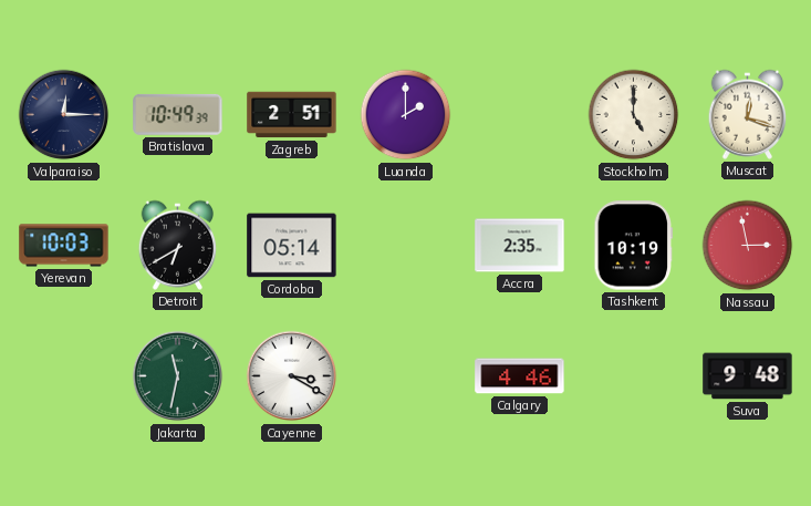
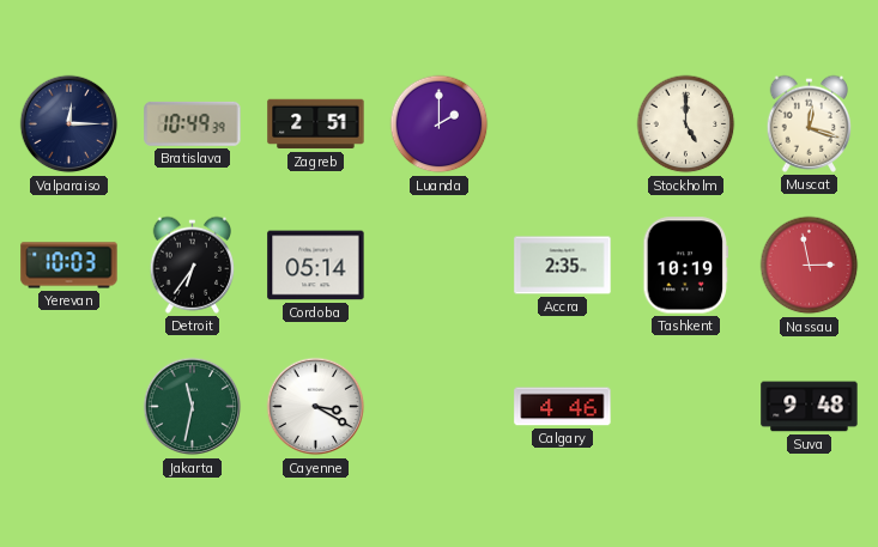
Detroit: 6:40 -> 6:36 (193, 265)
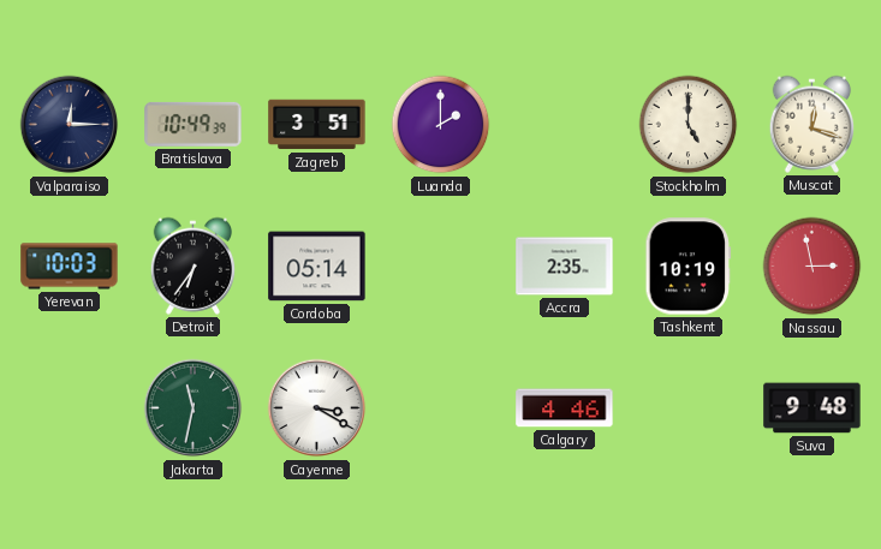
Zagreb: 2:51 -> 3:51 (317, 125)
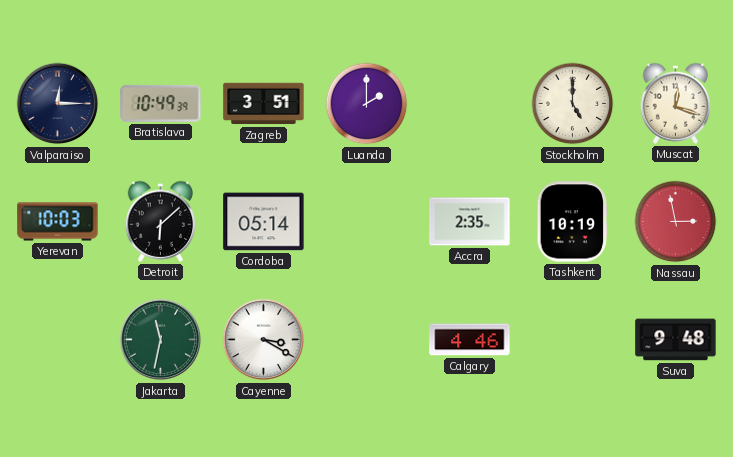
Detroit: 6:36 -> 6:08 (161, 221)
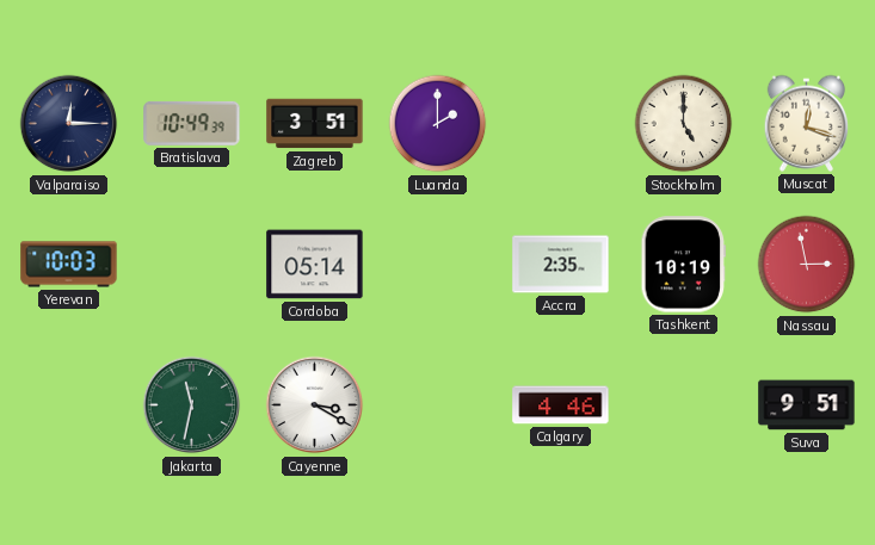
Detroit: 6:08 -> none (161, 221)
Suva: 9:48 -> 9:51 (807, 405)
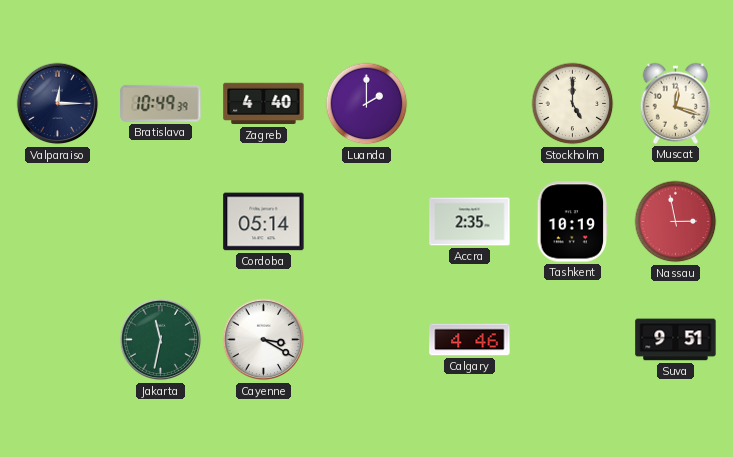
Zagreb: 3:51 -> 4:40 (264, 104)
Yerevan: 10:03 -> none (69, 265)
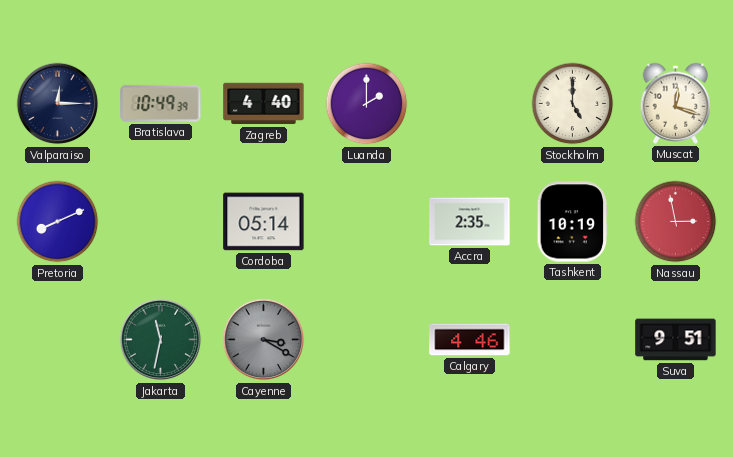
Pretoria: none -> 8:11 (58, 222)
Cayenne dial: white -> grey (264, 340)
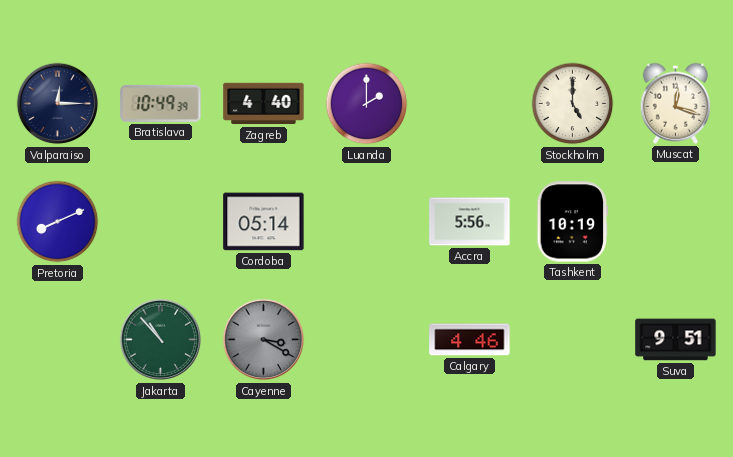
Accra: 2:35 -> 5:56 (470, 222)
Nassau: 2:58 -> none (676, 222)
Jakarta: 11:32 -> 10:53 (161, 340)
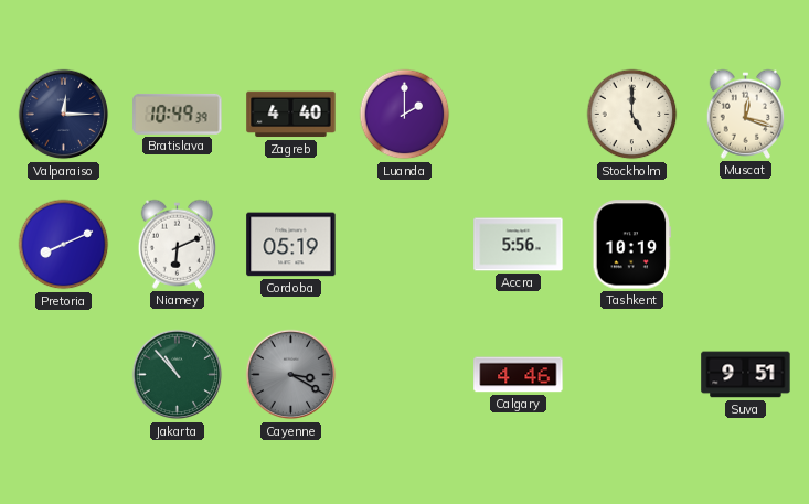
Niamey: none -> 6:11 (178, 244)
Cordoba: 05:14 -> 05:19 (291, 245)
